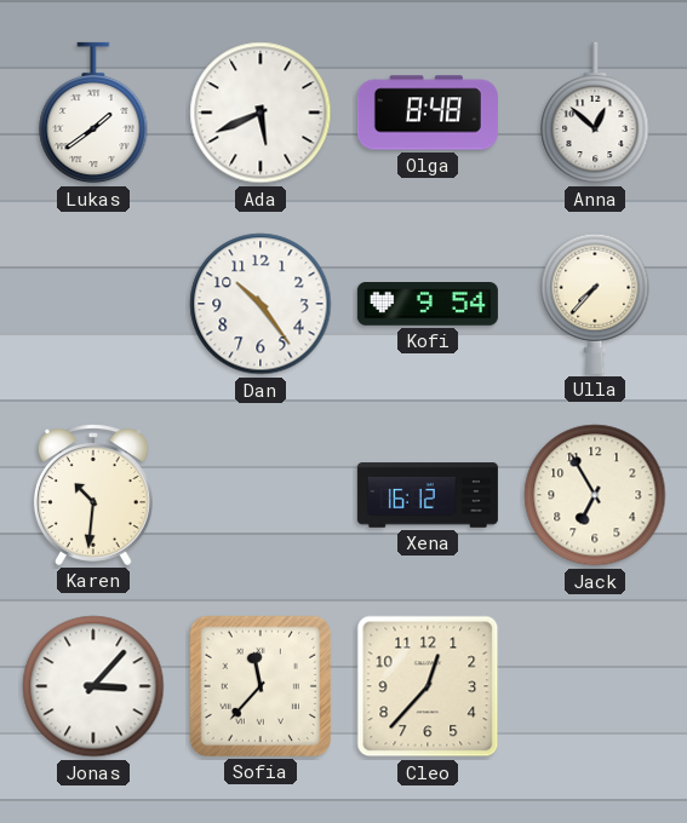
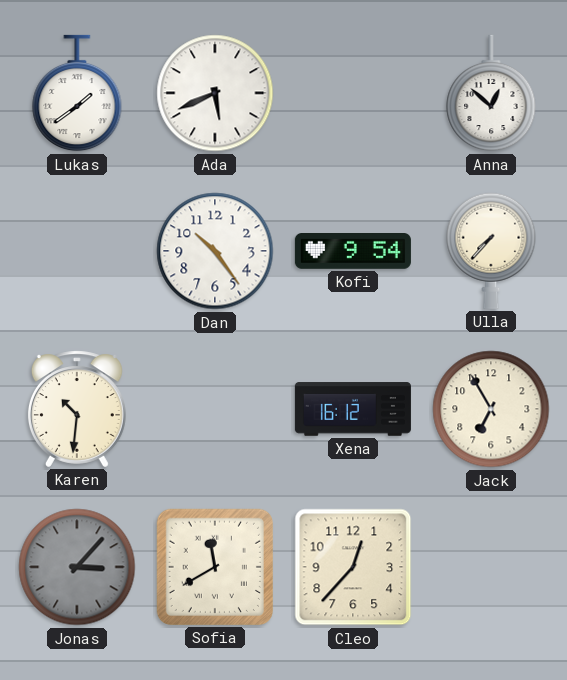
Olga: 8:48 -> none (428, 113)
Jonas dial: white -> grey (77, 567)
Sofia: 11:37 -> 11:40 (215, 567)
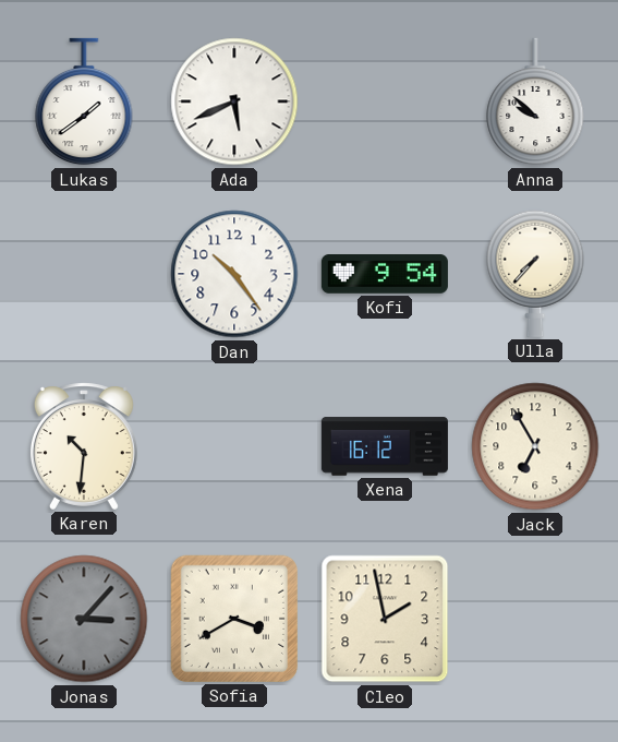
Anna: 12:52 -> 9:52 (535, 101)
Sofia: 11:40 -> 3:40 (234, 619)
Cleo: 12:37 -> 1:58 (385, 619)
